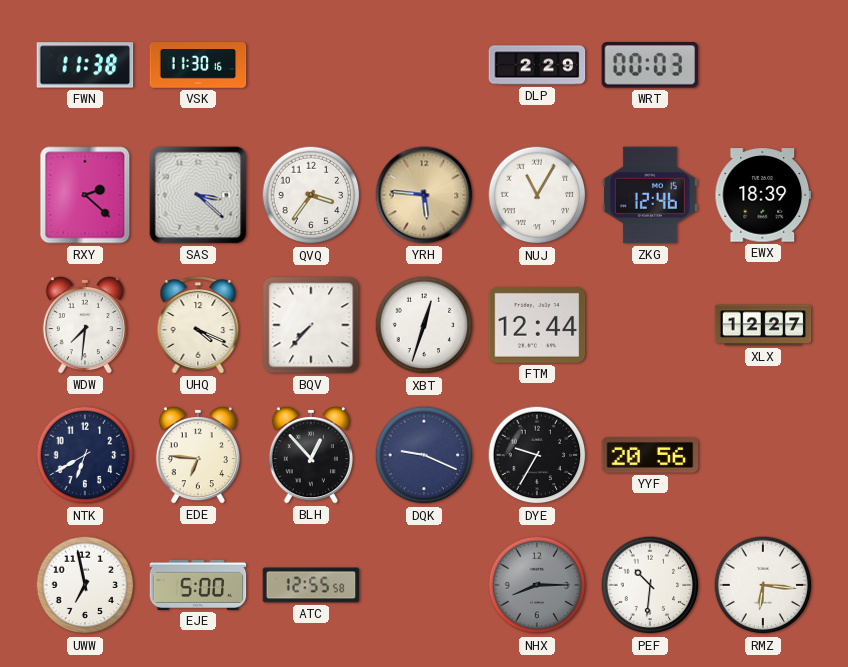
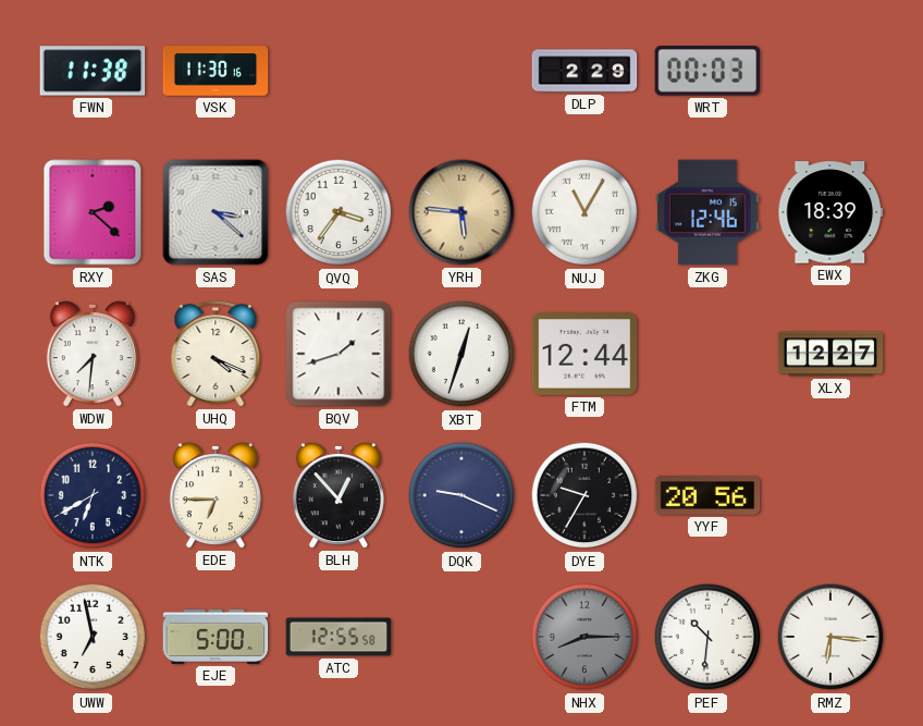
BQV: 7:37 -> 1:42 (339, 354)
EDE: 6:46 -> 6:45 (216, 495)
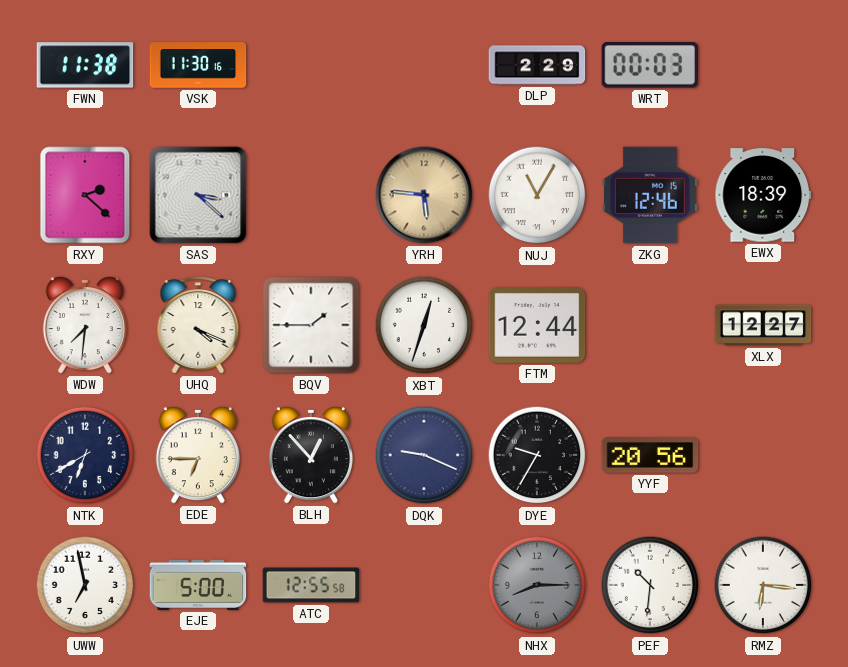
QVQ: 3:36 -> none (339, 212)
BQV: 1:42 -> 1:45 (311, 325)
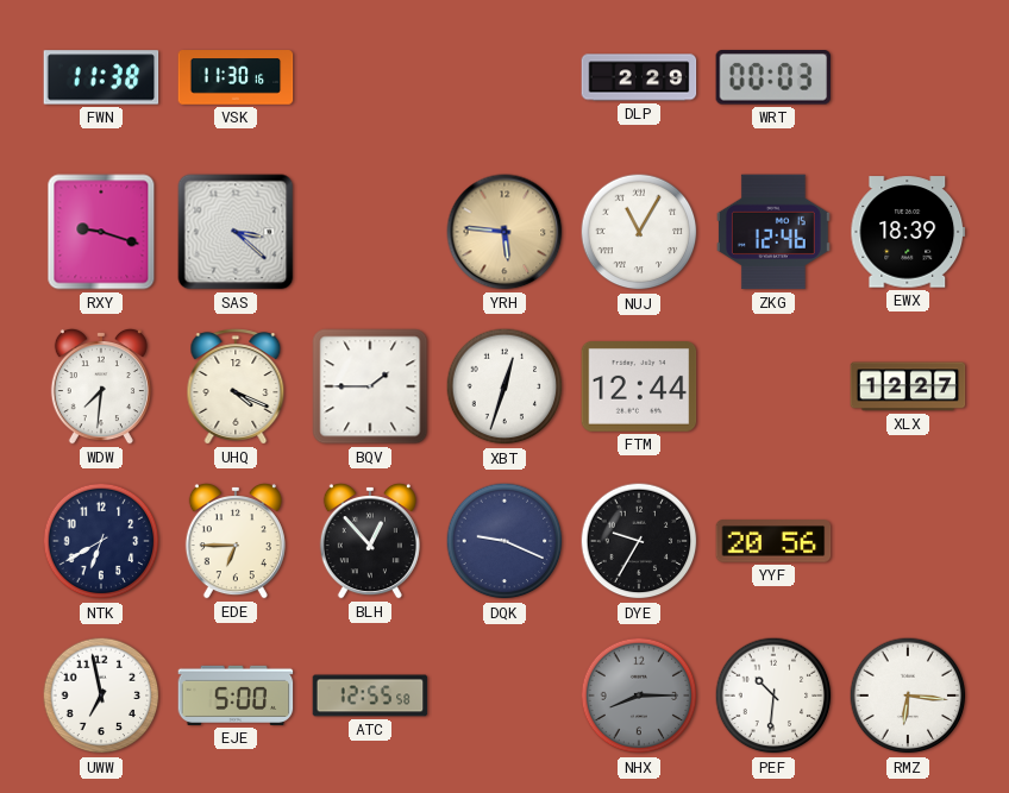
RXY: 2:22 -> 9:18 (101, 232)
